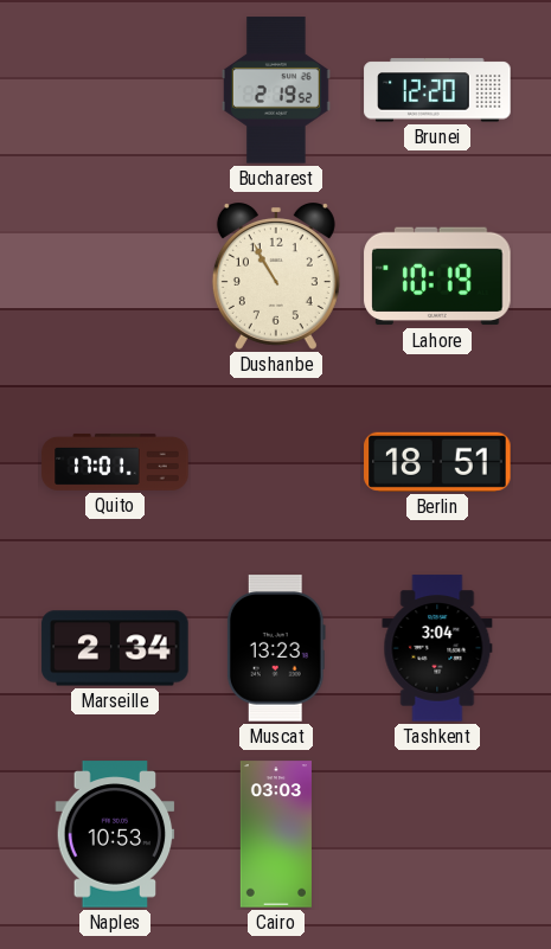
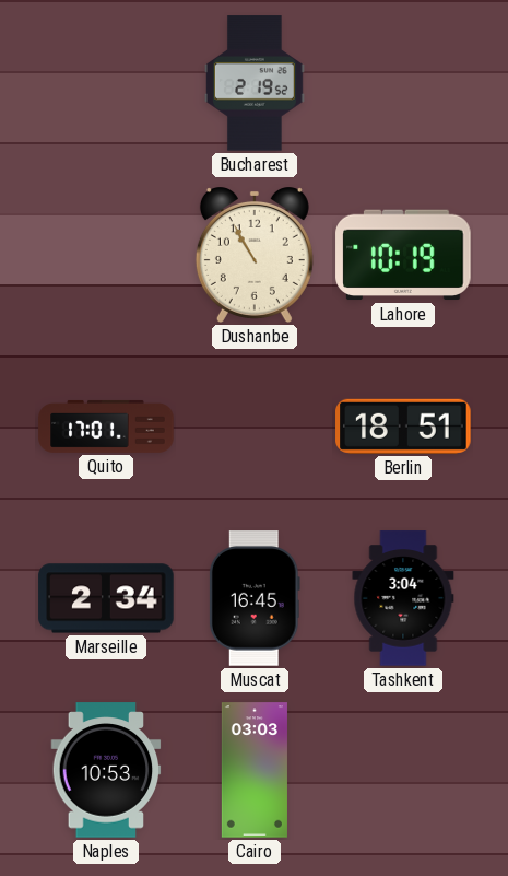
Brunei: 12:20 -> none (437, 90)
Muscat: 13:23 -> 16:45 (255, 598)
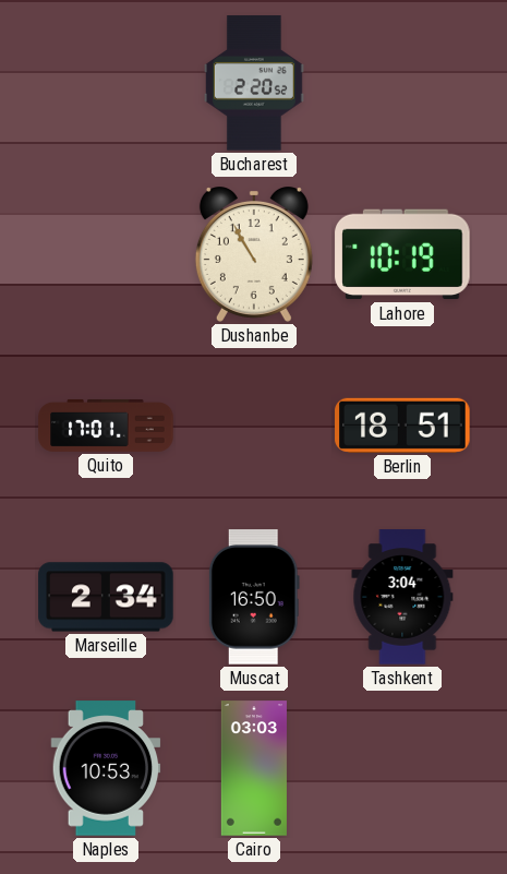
Bucharest: 2:19 -> 2:20 (254, 83)
Muscat: 16:45 -> 16:50 (254, 597)
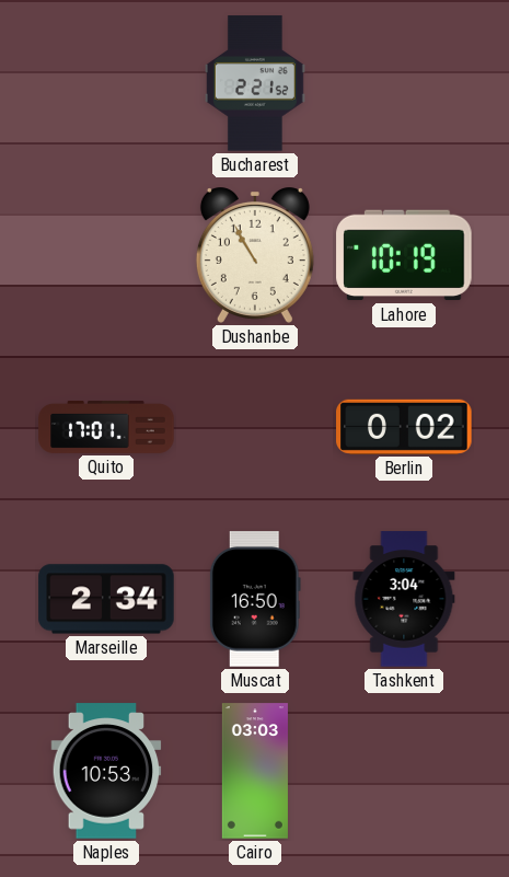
Bucharest: 2:20 -> 2:21 (255, 83)
Berlin: 18:51 -> 0:02 (404, 427)
